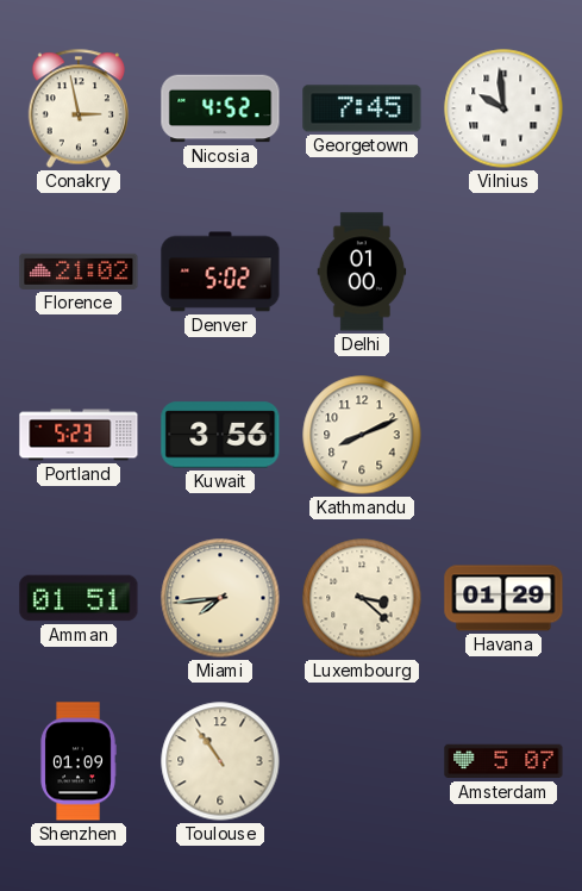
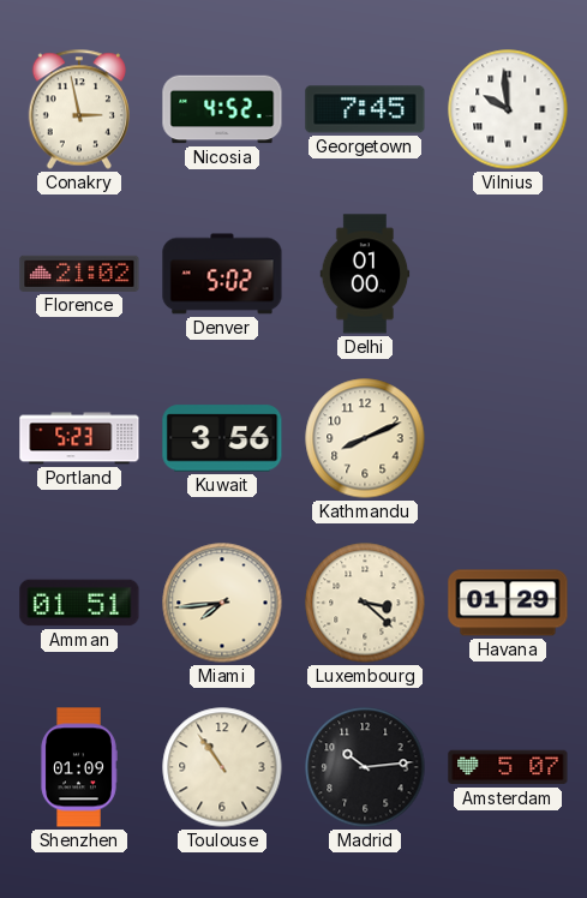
Madrid: none -> 10:14 (365, 767)
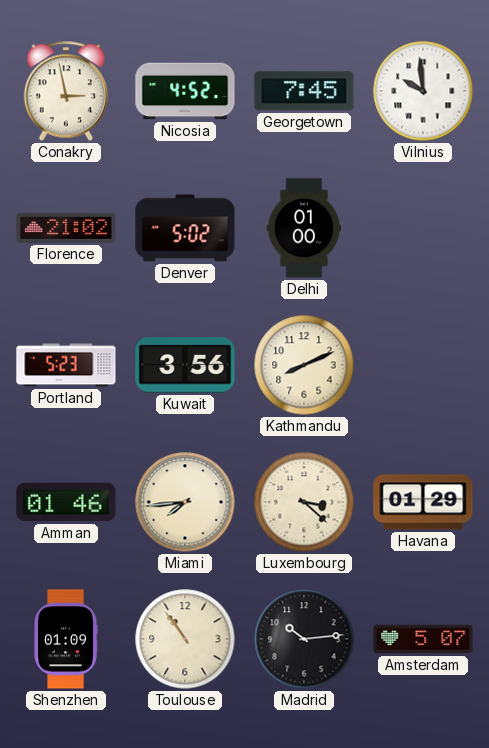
Amman: 01:51 -> 01:46 (66, 502)
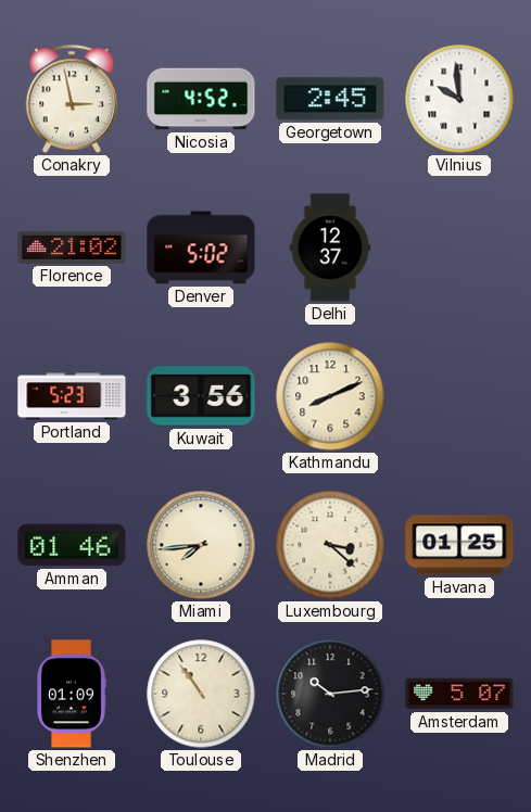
Georgetown: 7:45 -> 2:45 (330, 99)
Delhi: 01:00 -> 12:37 (330, 248)
Havana: 01:29 -> 01:25 (459, 545)
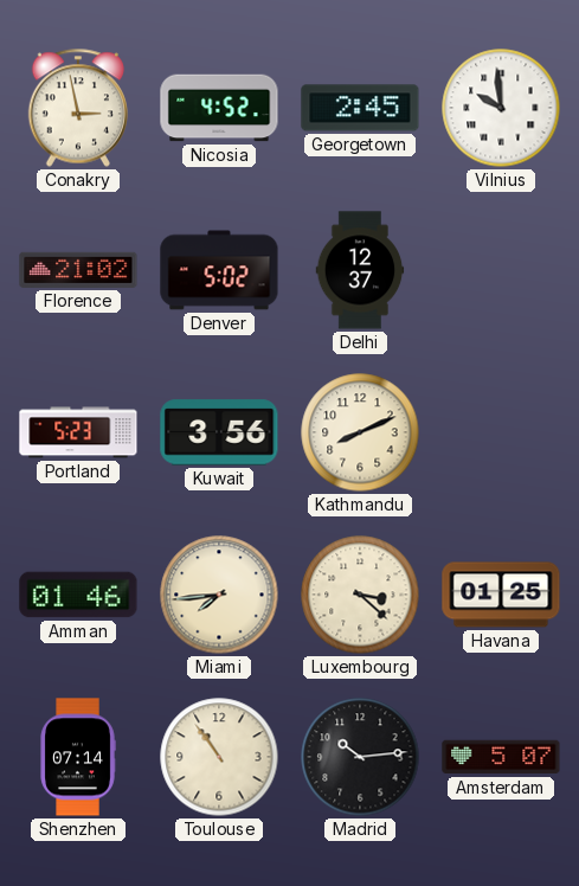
Shenzhen: 01:09 -> 07:14 (78, 757)
